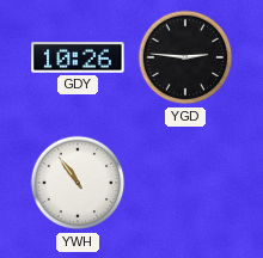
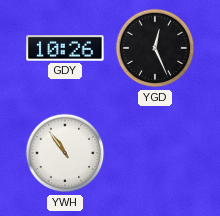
YGD: 2:46 -> 12:26 (155, 48)
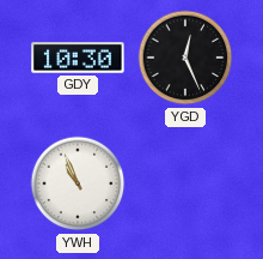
GDY: 10:26 -> 10:30 (78, 58)
YWH: 10:54 -> 10:56 (78, 183)
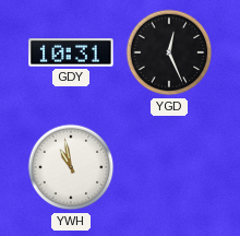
GDY: 10:30 -> 10:31 (71, 52)
YWH: 10:56 -> 10:58 (71, 167)
